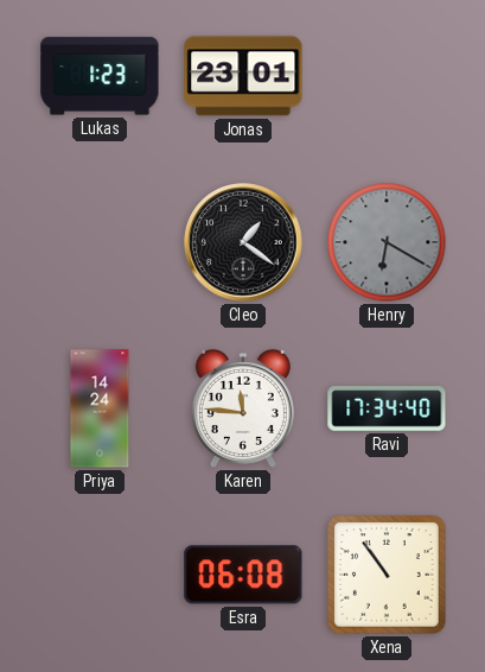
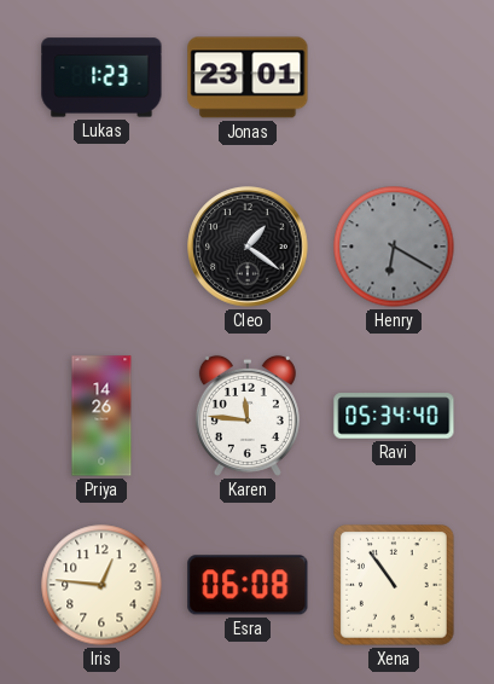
Priya: 14:24 -> 14:26 (101, 416)
Ravi: 17:34 -> 05:34 (394, 416)
Iris: none -> 12:46 (101, 585)
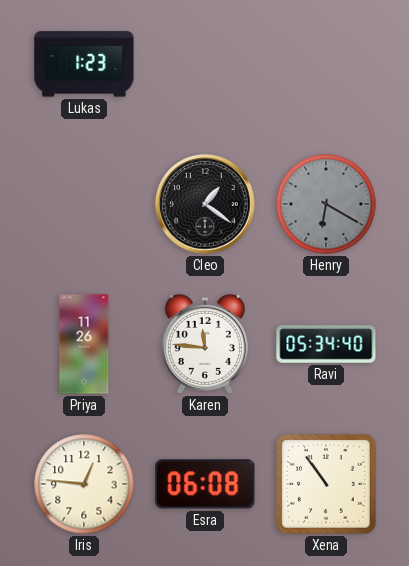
Jonas: 23:01 -> none (248, 77)
Priya: 14:26 -> 11:26 (84, 344)
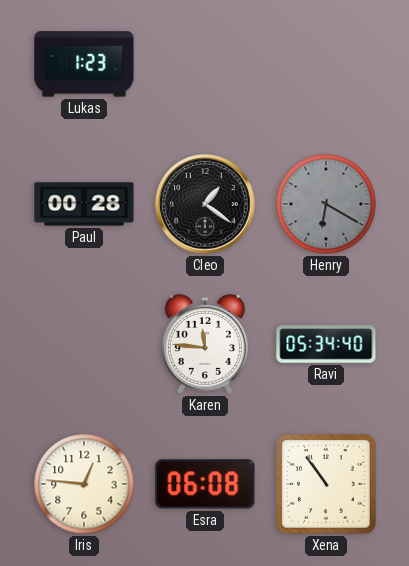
Paul: none -> 00:28 (84, 204)
Priya: 11:26 -> none (84, 344)
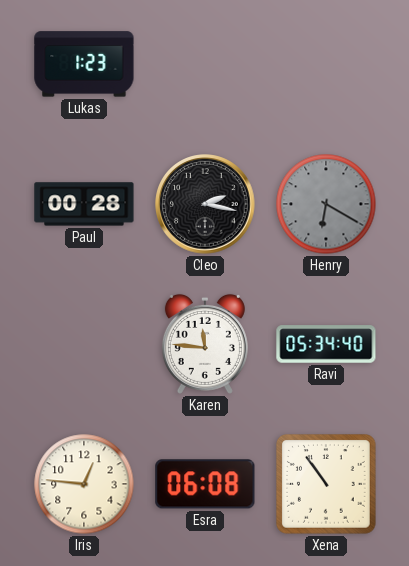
Cleo: 1:21 -> 2:17 (205, 204)
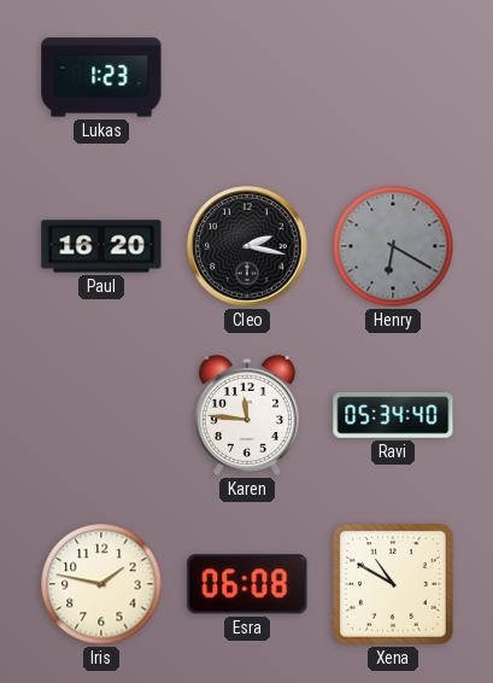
Paul: 00:28 -> 16:20 (101, 246)
Iris: 12:46 -> 1:47 (101, 584)
Xena: 10:54 -> 10:50 (394, 585)
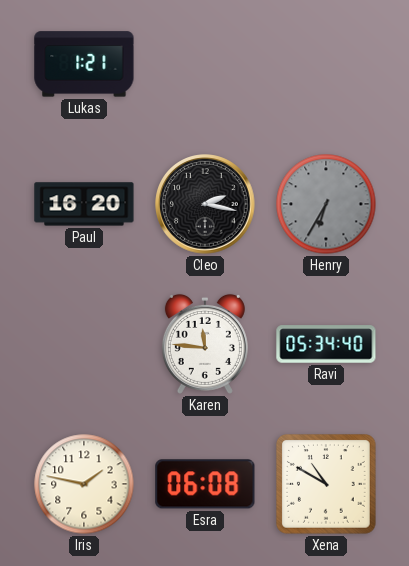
Lukas: 1:23 -> 1:21 (84, 64)
Henry: 6:20 -> 6:35 (326, 204)
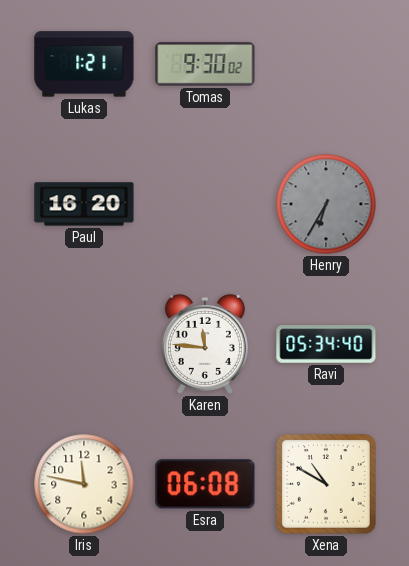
Tomas: none -> 9:30 (205, 64)
Cleo: 2:17 -> none (205, 204)
Iris: 1:47 -> 11:47 (84, 484)
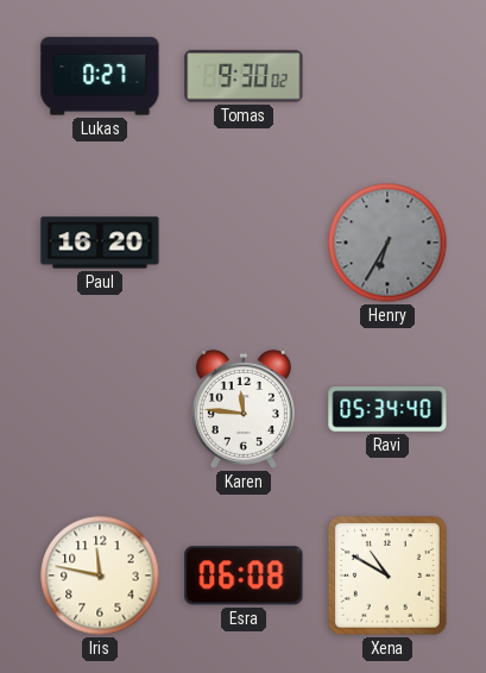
Lukas: 1:21 -> 0:27 (100, 76)
